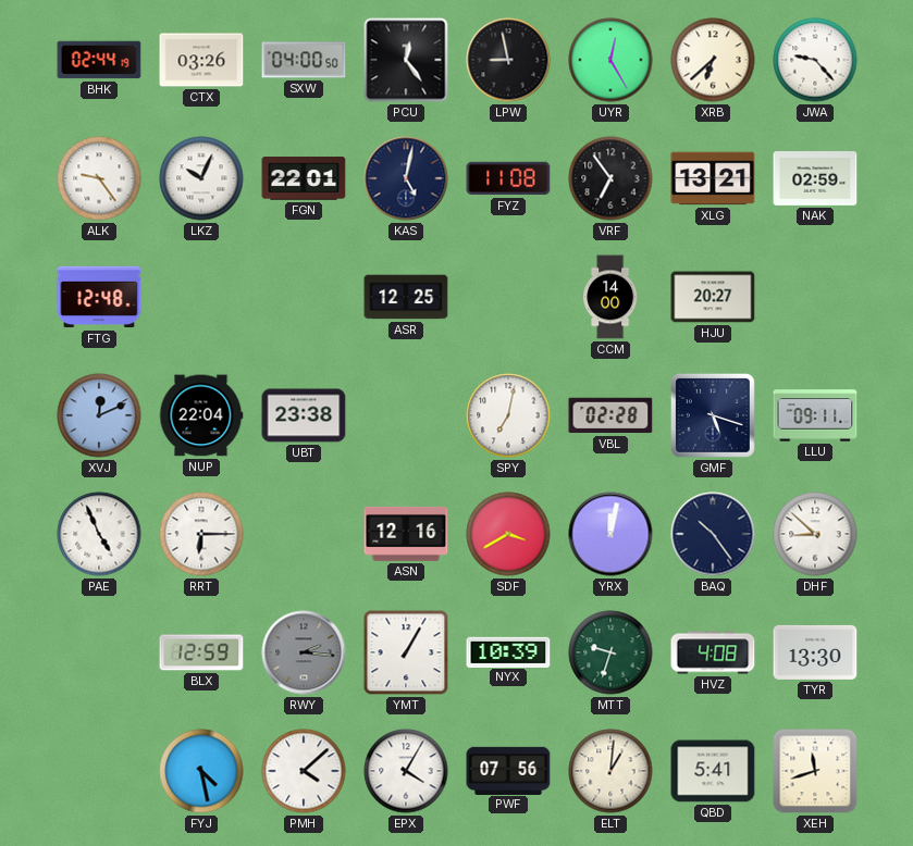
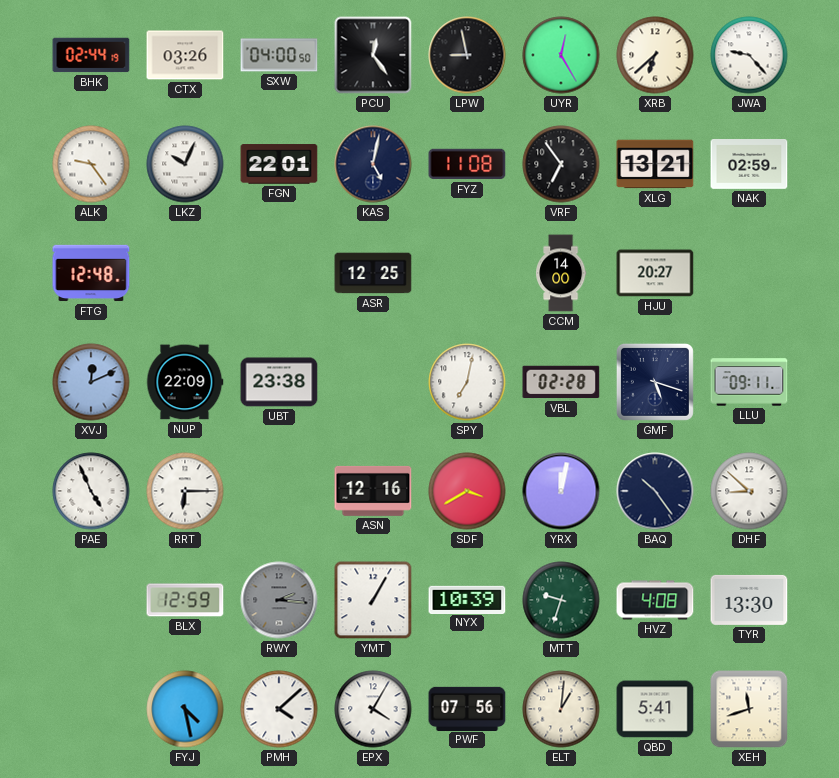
NUP: 22:04 -> 22:09 (185, 382)
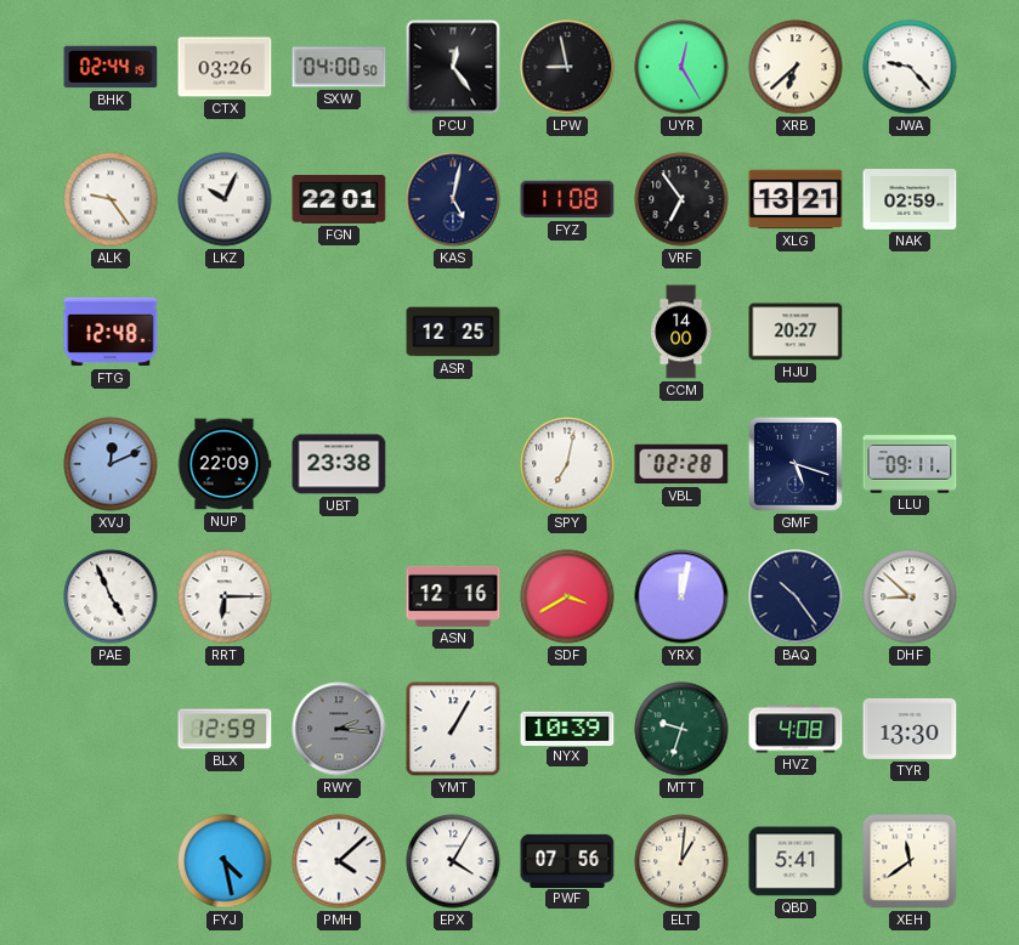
XEH: 11:42 -> 11:39 (910, 861)
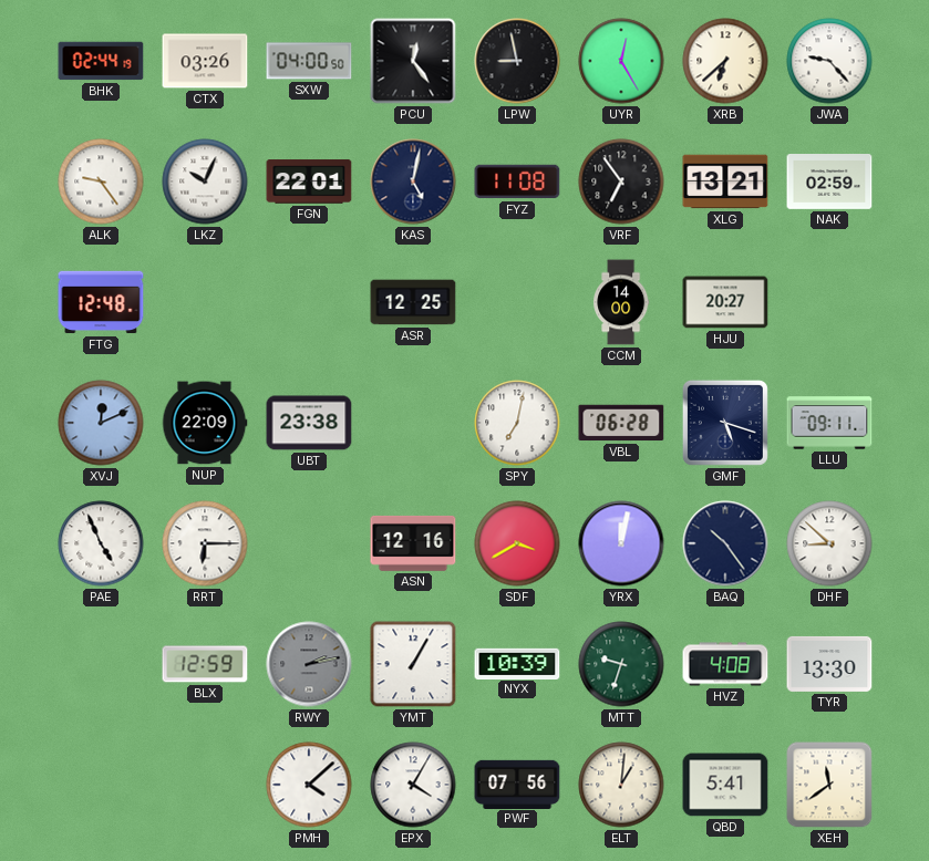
VBL: 02:28 -> 06:28 (621, 423)
RWY: 2:16 -> 2:13 (309, 664)
FYJ: 4:28 -> none (225, 861)
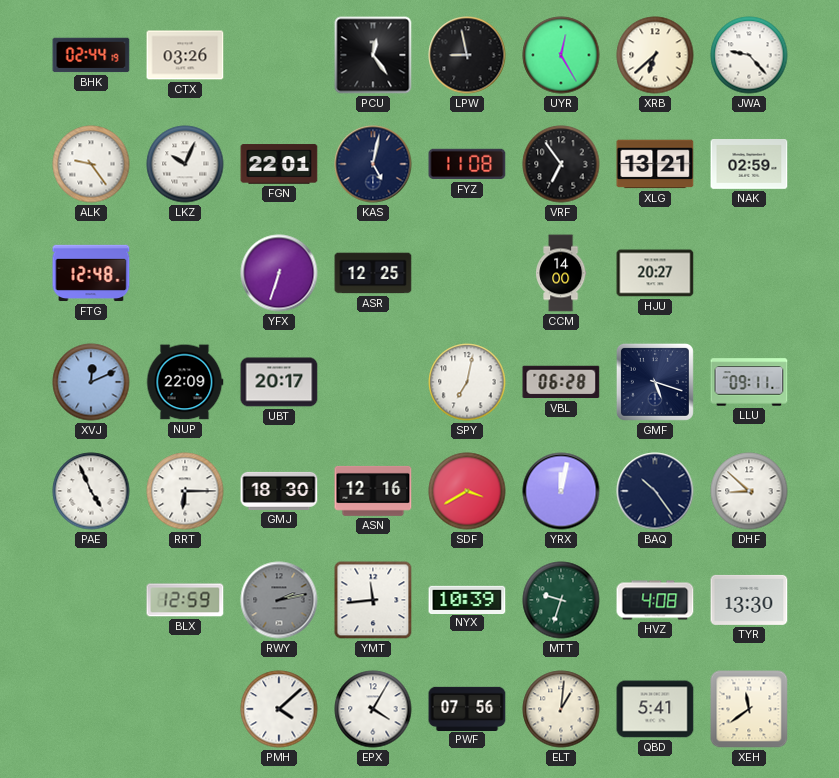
SXW: 04:00 -> none (309, 61)
YFX: none -> 6:33 (279, 273)
UBT: 23:38 -> 20:17 (279, 382)
GMJ: none -> 18:30 (279, 491)
YMT: 1:05 -> 11:44 (373, 600)
